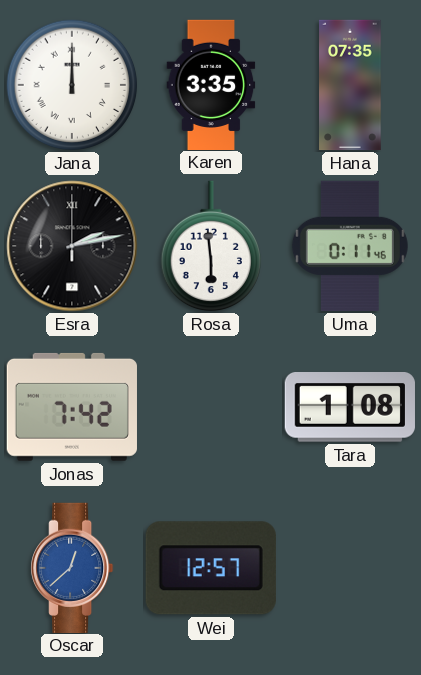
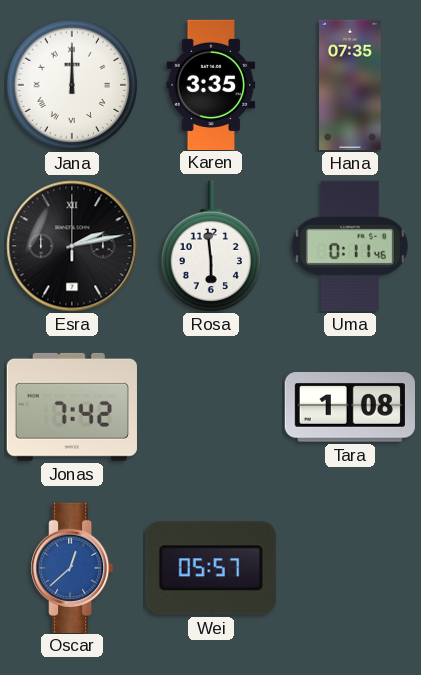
Wei: 12:57 -> 05:57 (211, 568)
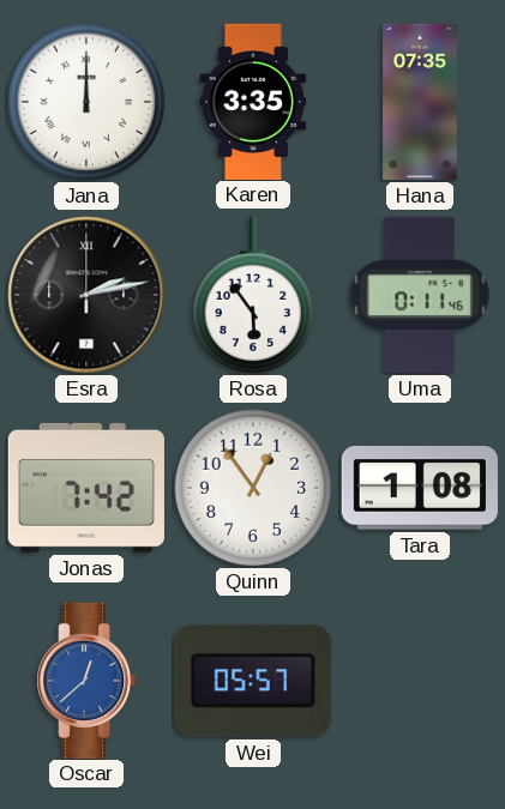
Rosa: 5:59 -> 5:54 (252, 295)
Quinn: none -> 12:54 (253, 488)
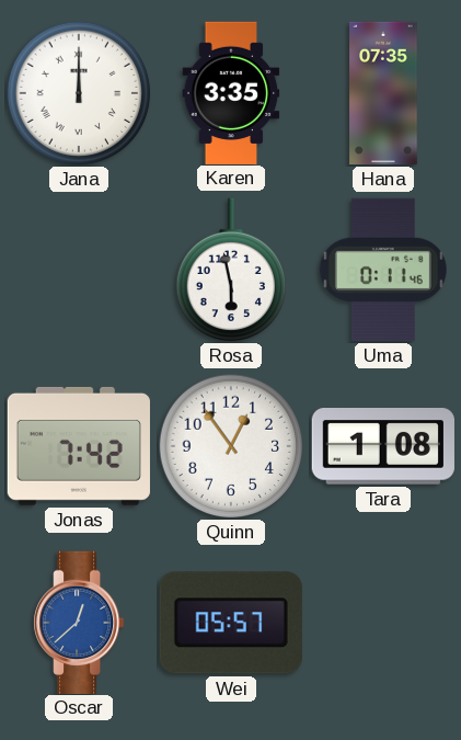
Esra: 2:13 -> none (86, 295)
Rosa: 5:54 -> 5:58 (230, 270)
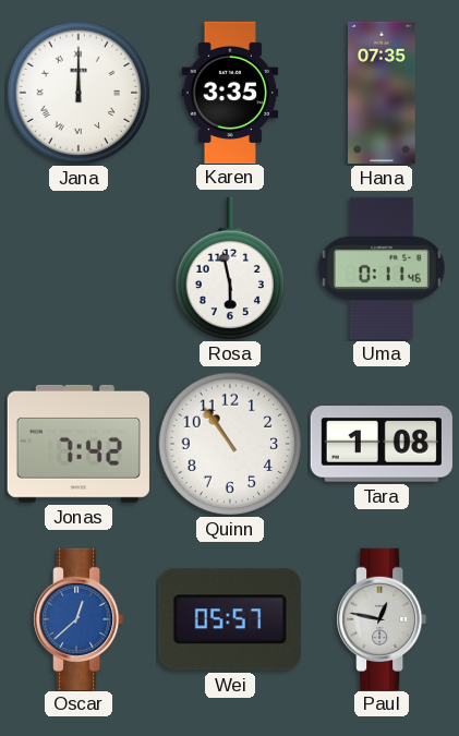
Quinn: 12:54 -> 10:54 (230, 444)
Paul: none -> 12:47 (382, 618)
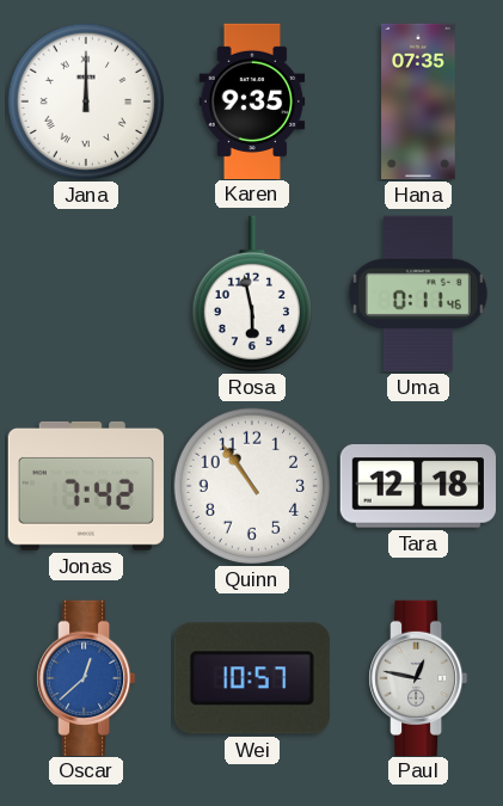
Karen: 3:35 -> 9:35 (252, 100)
Tara: 1:08 -> 12:18 (418, 487)
Wei: 05:57 -> 10:57 (252, 678)
